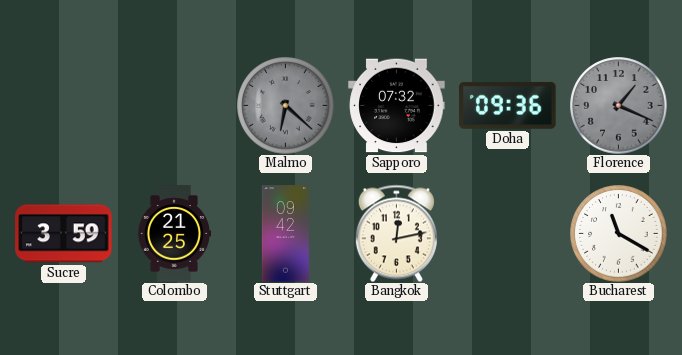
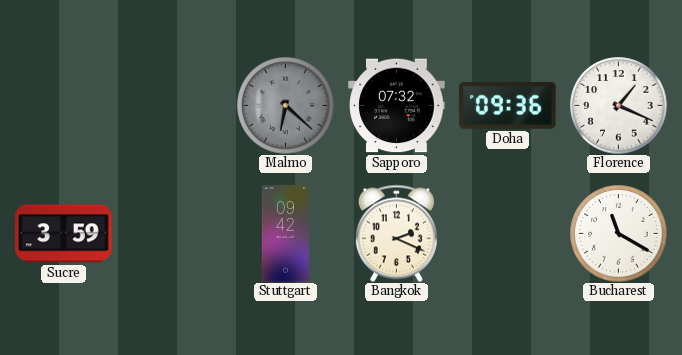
Florence dial: grey -> white (619, 106)
Colombo: 21:25 -> none (174, 234)
Bangkok: 12:13 -> 2:19 (396, 233)
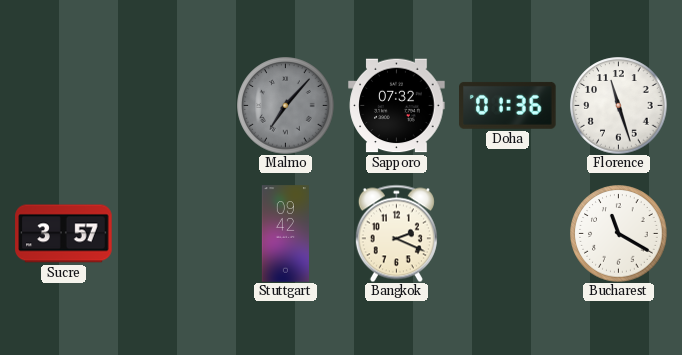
Malmo: 6:22 -> 7:07 (286, 106)
Doha: 09:36 -> 01:36 (508, 105)
Florence: 1:19 -> 11:27 (619, 106)
Sucre: 3:59 -> 3:57 (64, 234)
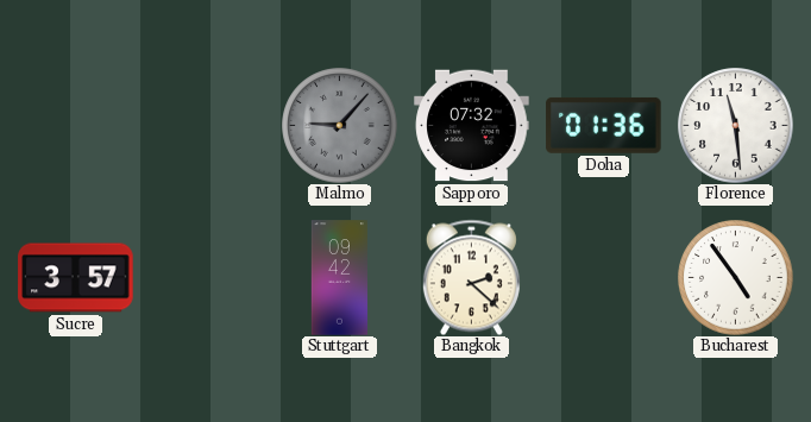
Malmo: 7:07 -> 9:07 (340, 126)
Florence: 11:27 -> 11:29 (736, 126)
Bangkok: 2:19 -> 2:22 (471, 277)
Bucharest: 11:20 -> 4:54 (736, 278)
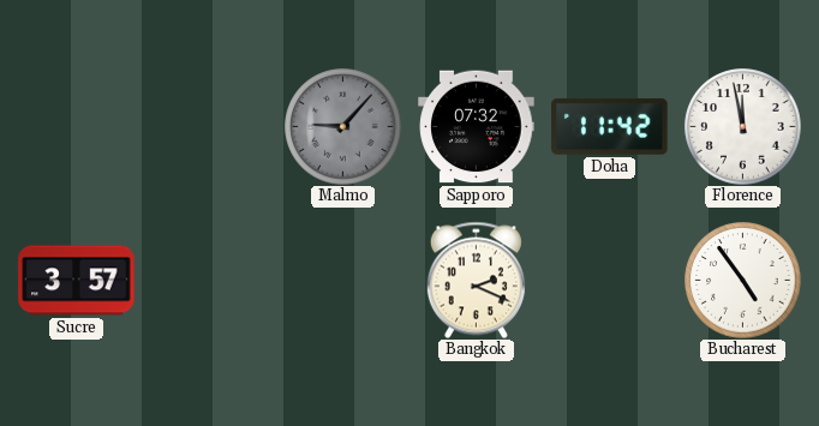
Doha: 01:36 -> 11:42 (610, 126)
Florence: 11:29 -> 11:58 (743, 127)
Stuttgart: 09:42 -> none (339, 278)
Bangkok: 2:22 -> 2:19 (476, 280)
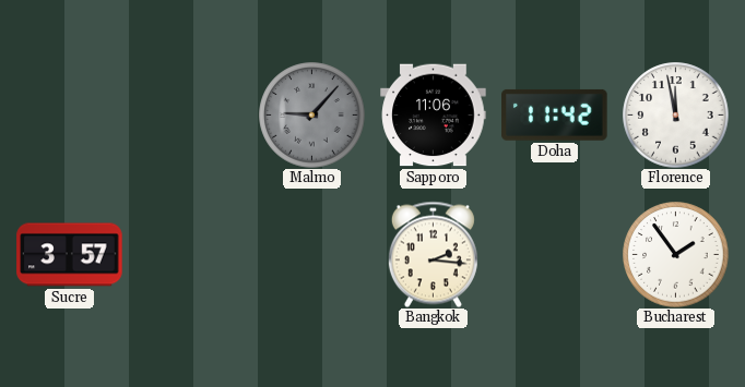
Sapporo: 07:32 -> 11:06 (434, 116)
Bangkok: 2:19 -> 2:16 (433, 254)
Bucharest: 4:54 -> 1:54 (676, 255)
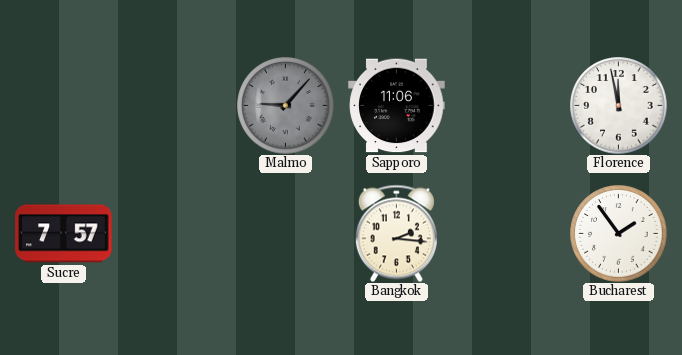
Doha: 11:42 -> none (555, 114)
Sucre: 3:57 -> 7:57 (64, 234)
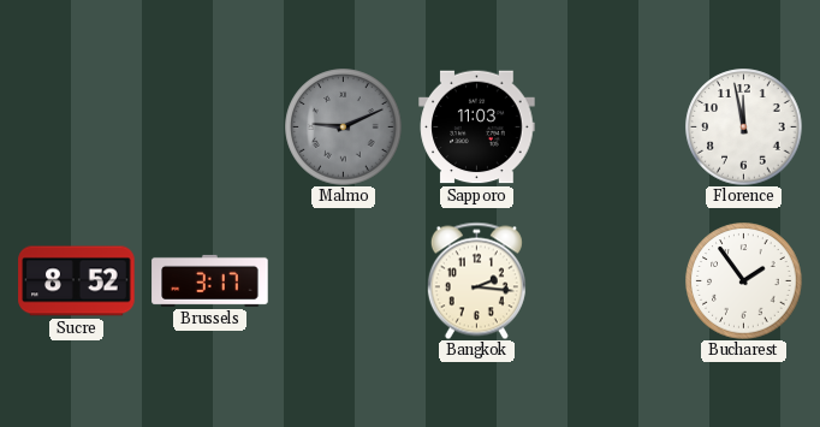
Malmo: 9:07 -> 9:11 (344, 127)
Sapporo: 11:06 -> 11:03 (477, 127)
Sucre: 7:57 -> 8:52 (77, 281)
Brussels: none -> 3:17 (210, 280)
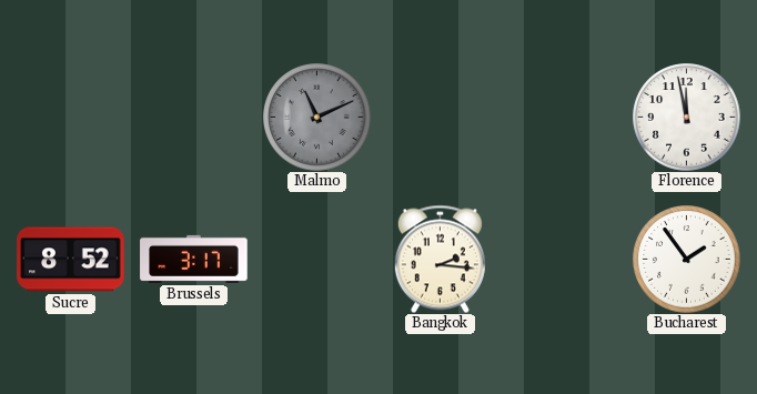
Malmo: 9:11 -> 11:11 (317, 118)
Sapporo: 11:03 -> none (477, 127)
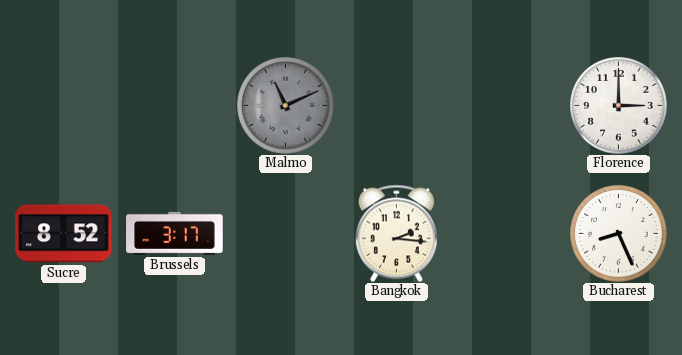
Florence: 11:58 -> 3:00 (619, 106)
Bucharest: 1:54 -> 8:26 (619, 234)
